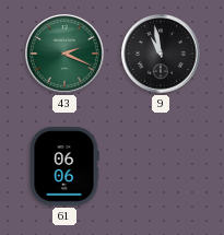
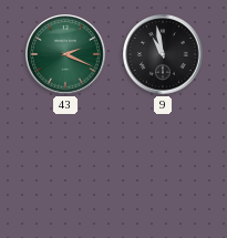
61: 06:06 -> none (64, 166)
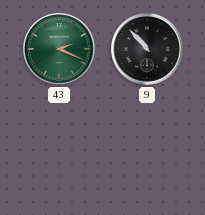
9: 10:58 -> 10:53 (147, 49)
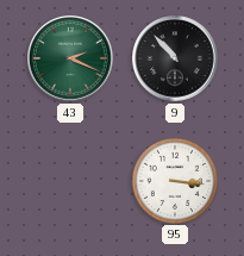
95: none -> 3:16 (174, 180)
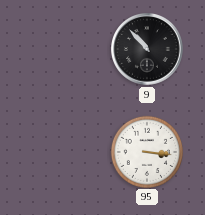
43: 2:19 -> none (70, 58)
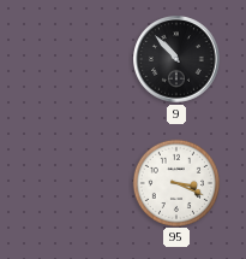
95: 3:16 -> 3:19 (175, 182)
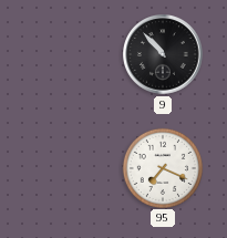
95: 3:19 -> 7:19 (162, 167)
